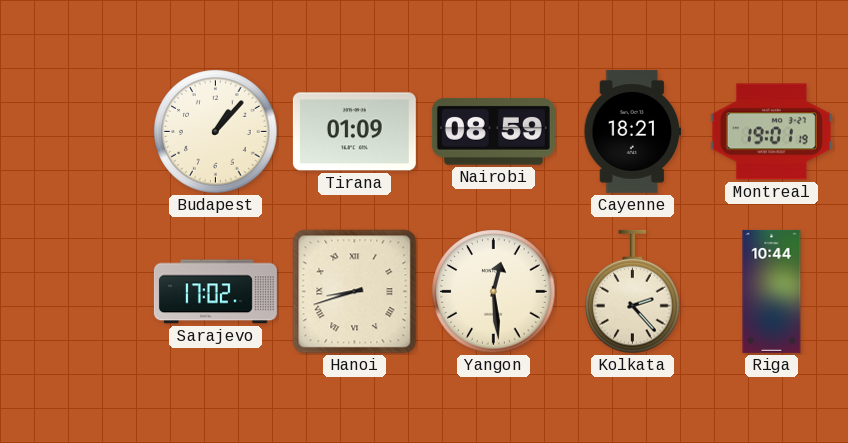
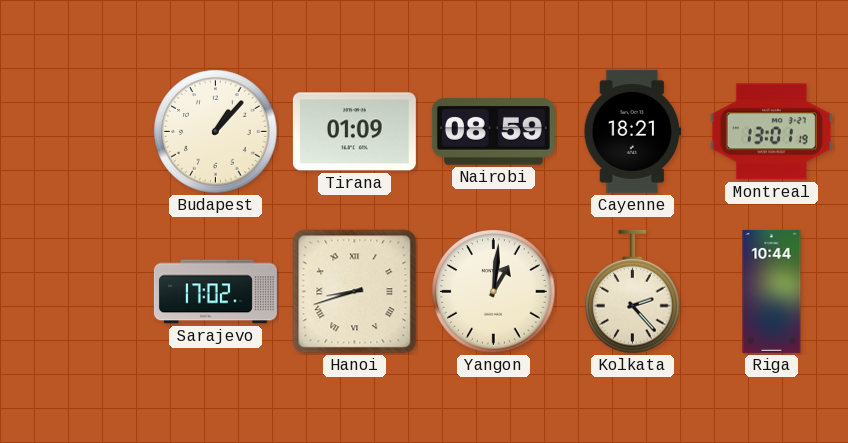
Montreal: 19:01 -> 13:01 (771, 132)
Yangon: 12:29 -> 1:01 (494, 292)
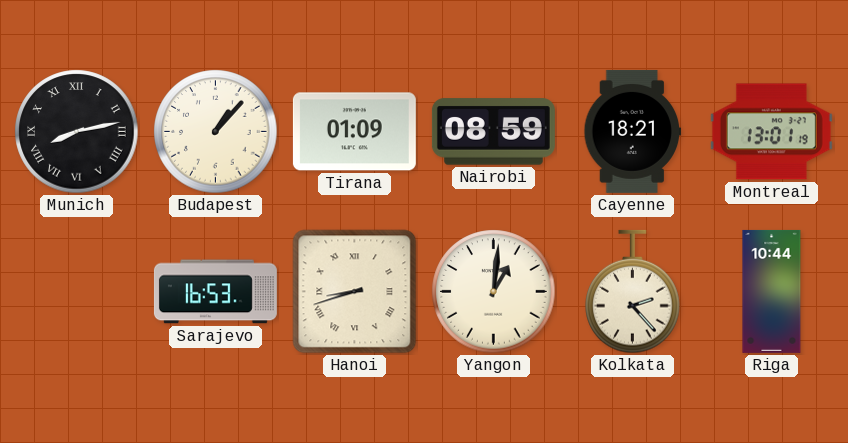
Munich: none -> 8:13 (77, 132)
Sarajevo: 17:02 -> 16:53 (215, 292)
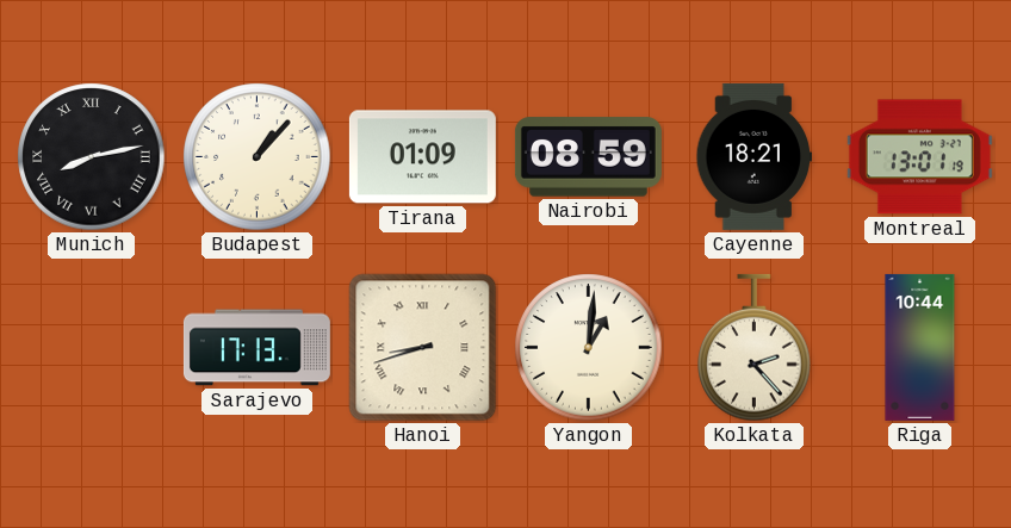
Sarajevo: 16:53 -> 17:13 (256, 348)
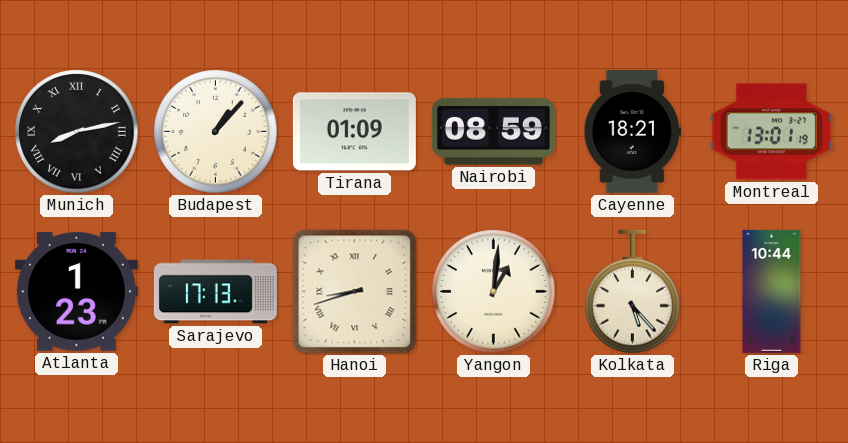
Atlanta: none -> 1:23 (76, 292)
Kolkata: 2:23 -> 5:23 (633, 292)
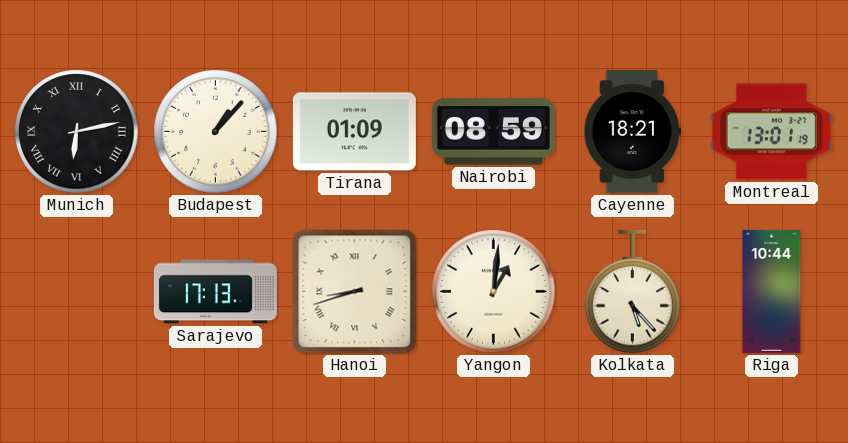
Munich: 8:13 -> 6:13 (77, 132)
Atlanta: 1:23 -> none (76, 292)
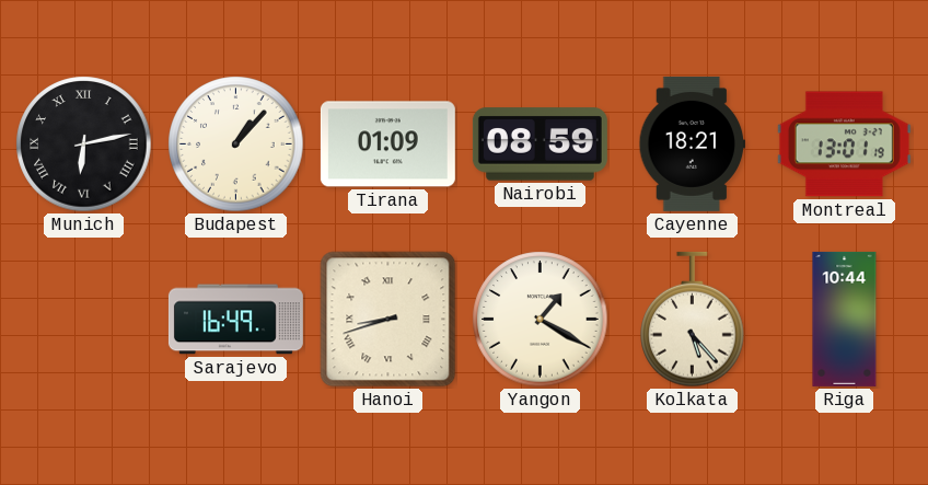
Sarajevo: 17:13 -> 16:49 (235, 320)
Yangon: 1:01 -> 1:20 (541, 320)
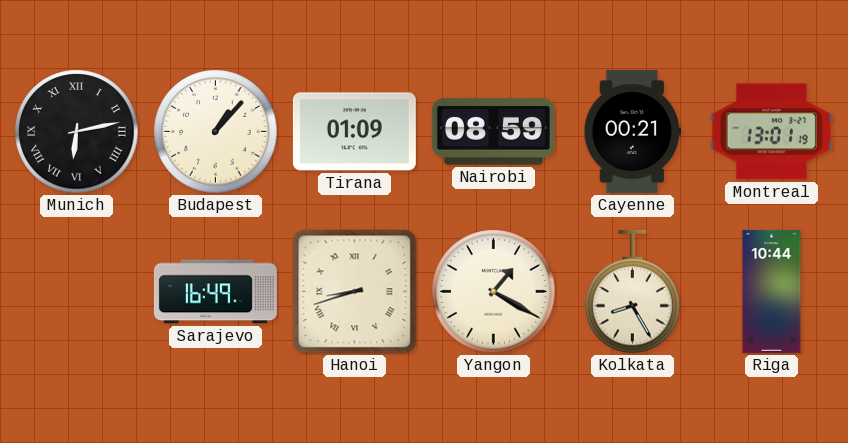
Cayenne: 18:21 -> 00:21 (633, 131)
Kolkata: 5:23 -> 8:25 (633, 292)
